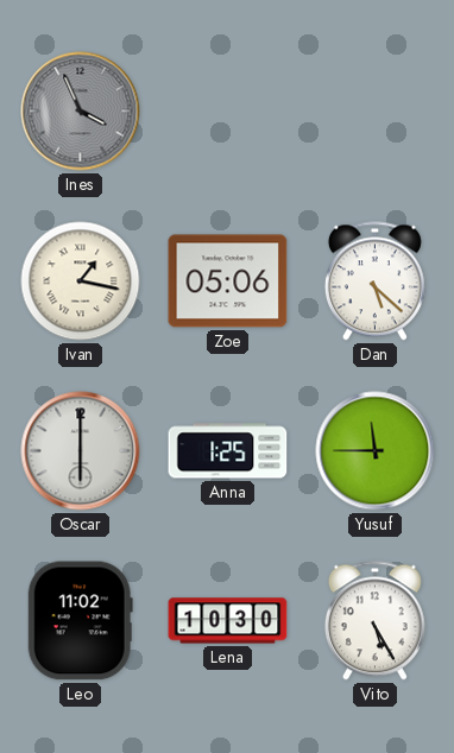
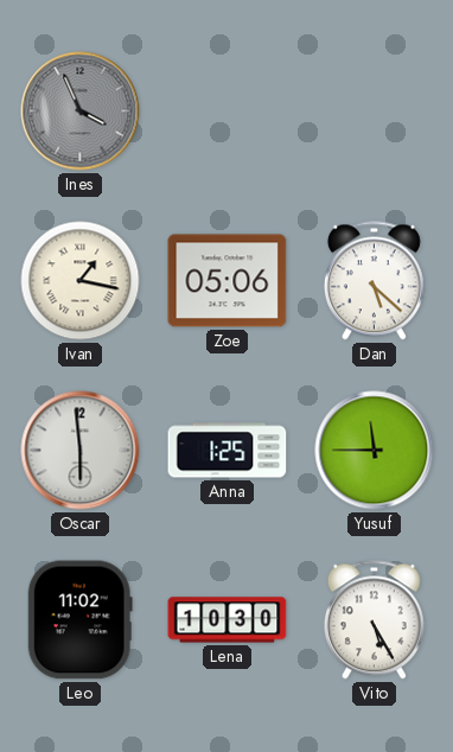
Oscar: 6:00 -> 5:59 (81, 451)
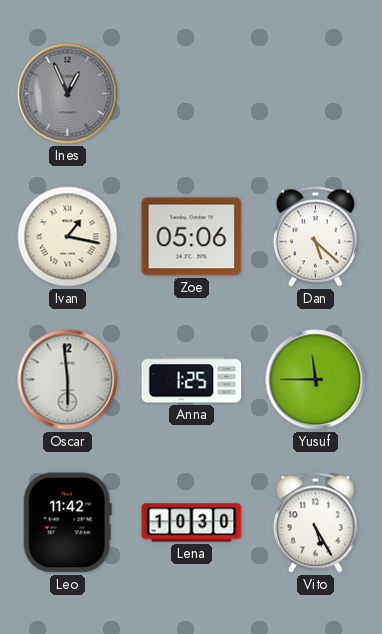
Ines: 3:56 -> 12:56 (68, 94)
Leo: 11:02 -> 11:42 (67, 523)
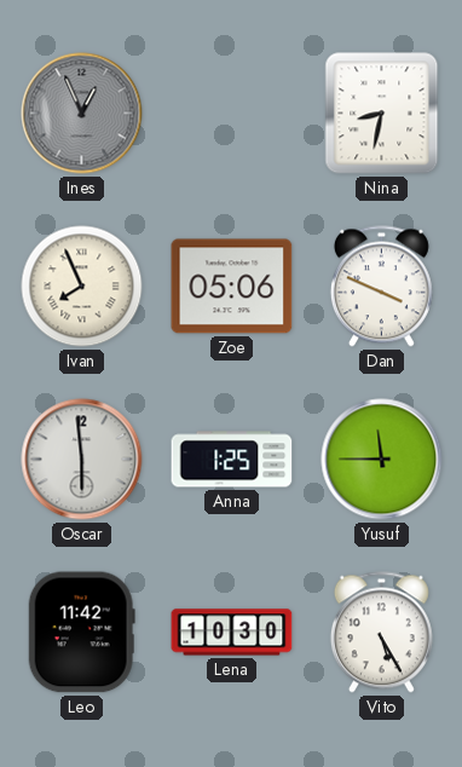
Nina: none -> 8:32 (382, 114)
Ivan: 1:17 -> 7:56 (82, 287)
Dan: 5:22 -> 3:49 (381, 287)
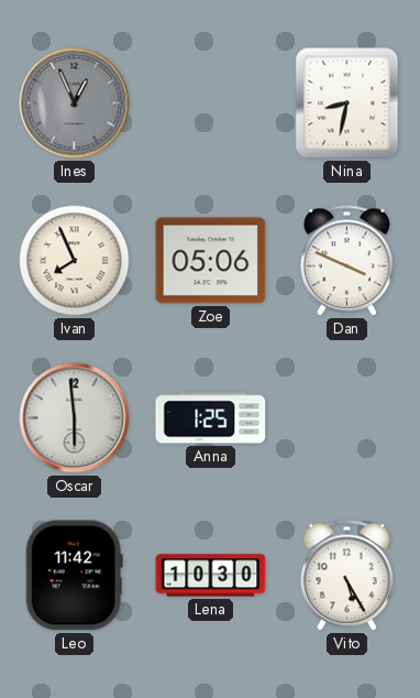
Yusuf: 11:45 -> none (382, 460)
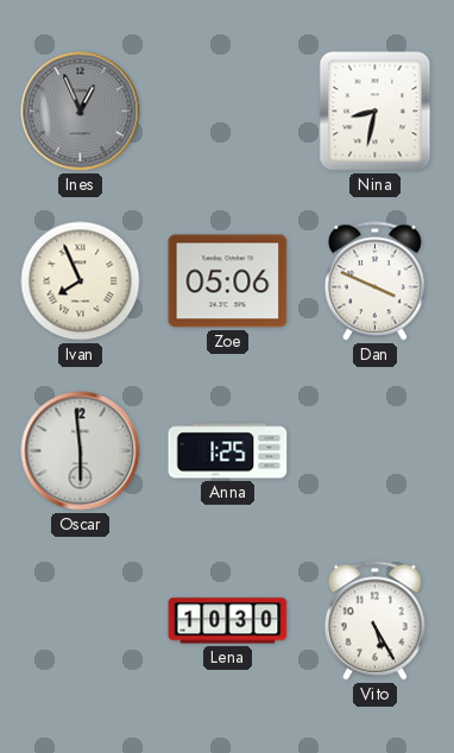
Leo: 11:42 -> none (74, 576)
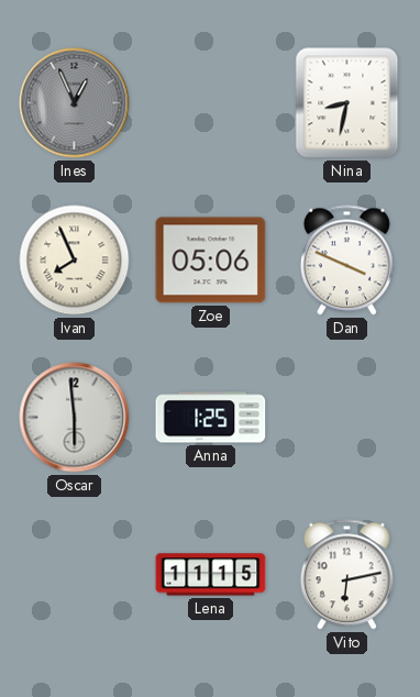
Lena: 10:30 -> 11:15 (211, 575)
Vito: 5:25 -> 6:13 (346, 575)
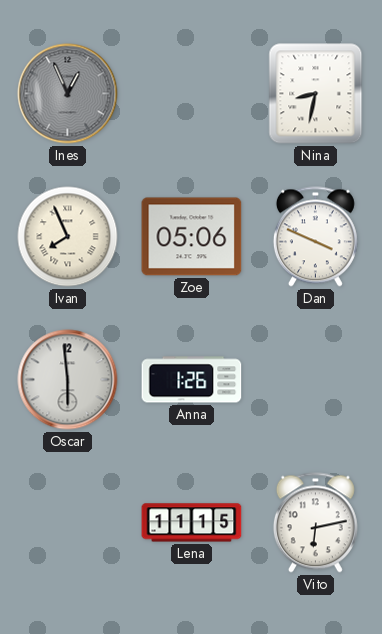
Anna: 1:25 -> 1:26 (192, 380)
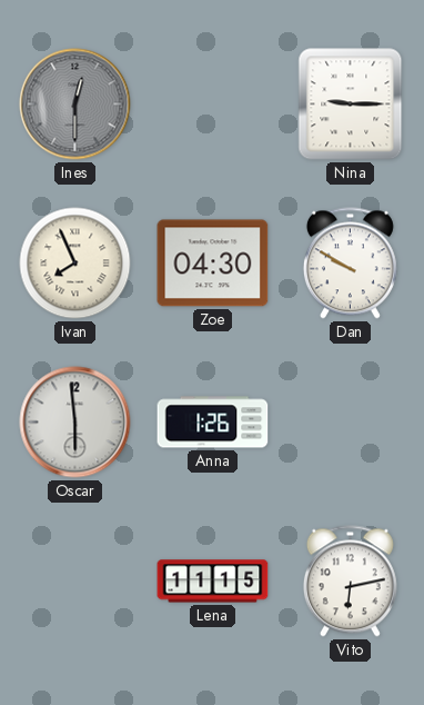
Ines: 12:56 -> 12:30 (75, 105)
Nina: 8:32 -> 9:15 (351, 105)
Zoe: 05:06 -> 04:30 (213, 264)
Dan: 3:49 -> 9:50 (350, 264)
